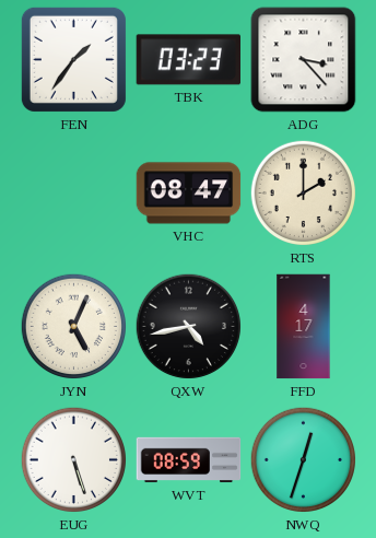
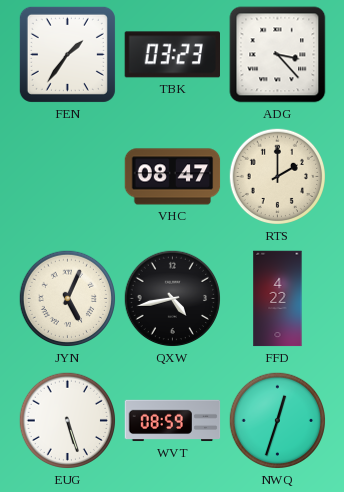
FFD: 4:17 -> 4:22 (278, 299)
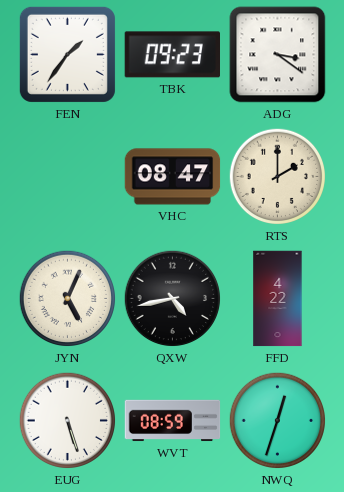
TBK: 03:23 -> 09:23 (172, 55)
ADG: 3:23 -> 3:21 (278, 55)
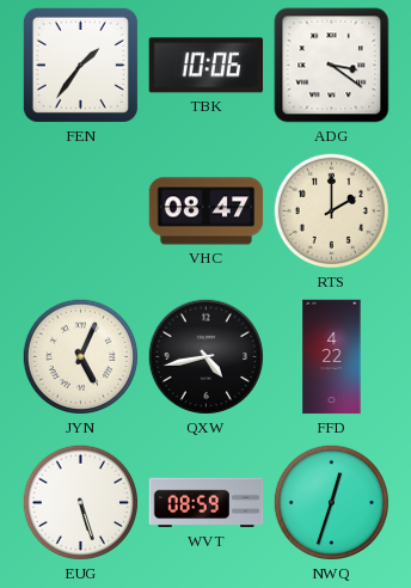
TBK: 09:23 -> 10:06 (205, 66)
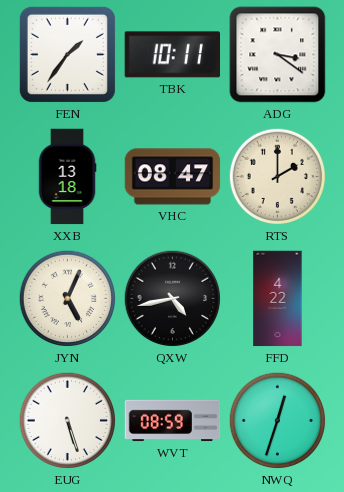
TBK: 10:06 -> 10:11 (172, 55)
XXB: none -> 13:18 (67, 177)
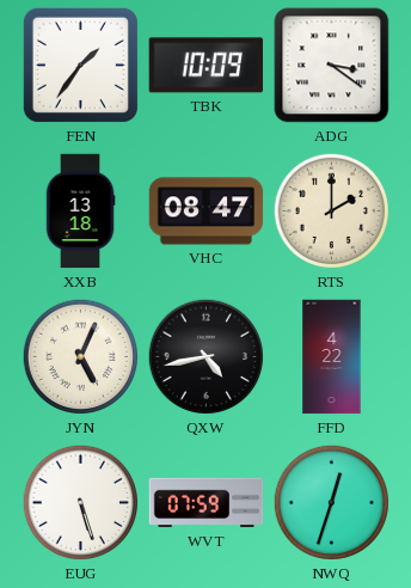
TBK: 10:11 -> 10:09 (205, 66)
WVT: 08:59 -> 07:59 (207, 503)
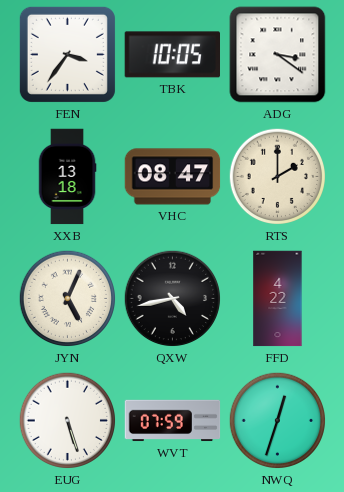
FEN: 1:36 -> 3:36 (67, 54)
TBK: 10:09 -> 10:05 (172, 55)
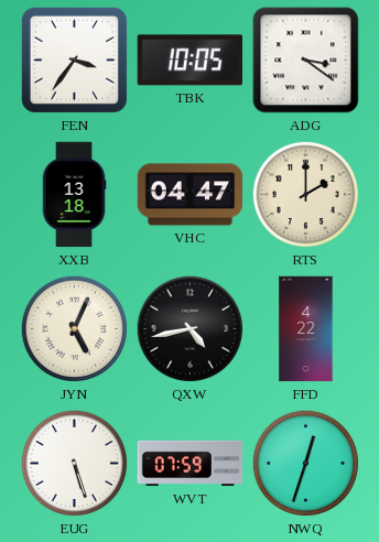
VHC: 08:47 -> 04:47 (191, 195)
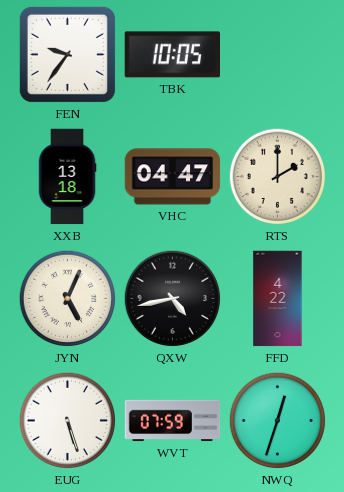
FEN: 3:36 -> 9:36 (67, 54)
ADG: 3:21 -> none (306, 61)
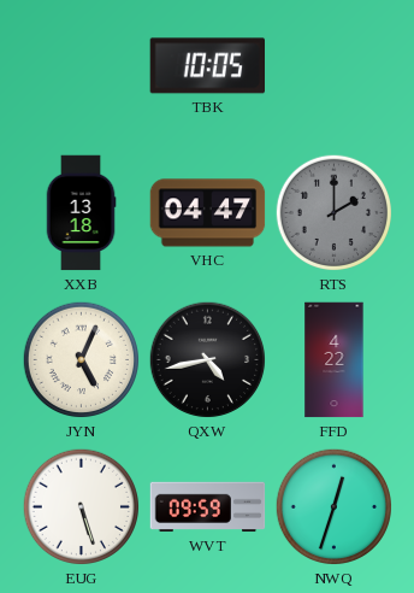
FEN: 9:36 -> none (67, 54)
RTS dial: cream -> grey (335, 213)
WVT: 07:59 -> 09:59 (208, 507)
